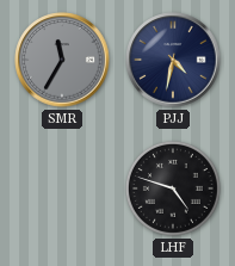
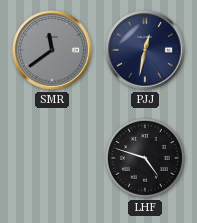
SMR: 11:35 -> 11:39 (52, 50)
PJJ: 4:32 -> 12:32 (145, 50)
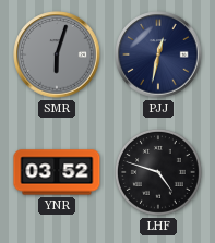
SMR: 11:39 -> 6:03 (57, 54)
YNR: none -> 03:52 (57, 172)
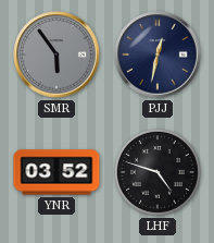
SMR: 6:03 -> 5:54 (56, 54)
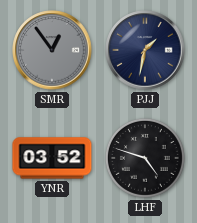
SMR: 5:54 -> 12:54 (52, 50)
PJJ: 12:32 -> 1:32 (145, 50)
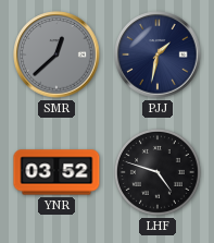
SMR: 12:54 -> 12:38 (56, 54)
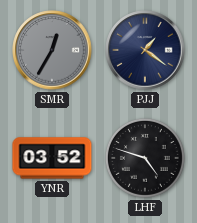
SMR: 12:38 -> 12:35 (52, 50)
PJJ: 1:32 -> 1:21 (145, 50)
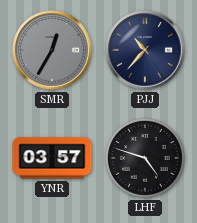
PJJ: 1:21 -> 10:37 (145, 50)
YNR: 03:52 -> 03:57 (52, 158)
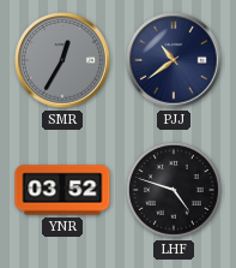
PJJ: 10:37 -> 10:39 (174, 60)
YNR: 03:57 -> 03:52 (62, 190)
